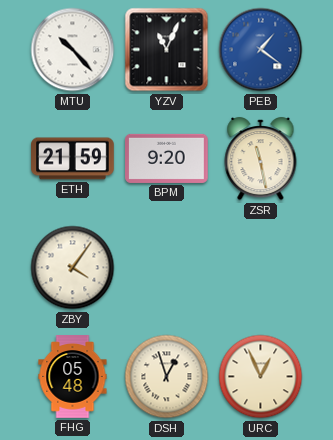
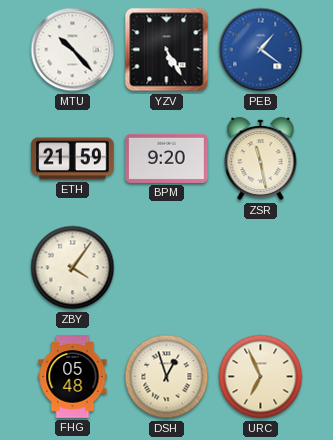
YZV: 11:04 -> 5:25 (167, 50)
URC: 12:56 -> 6:56 (261, 377)
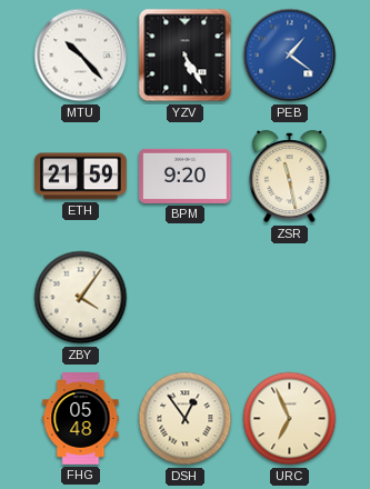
DSH: 12:57 -> 12:54 (186, 419)
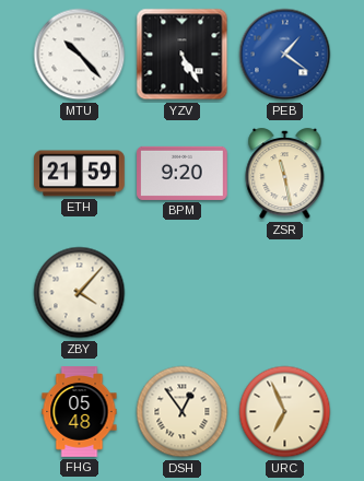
ZBY: 4:06 -> 4:07 (80, 293)
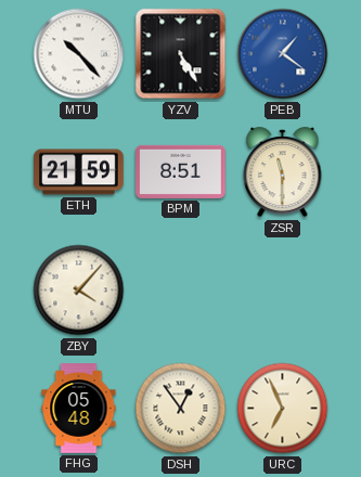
BPM: 9:20 -> 8:51 (181, 171)
ZSR: 11:28 -> 11:30 (283, 172)
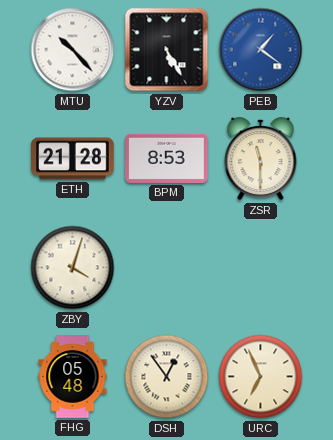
ETH: 21:59 -> 21:28 (73, 159)
BPM: 8:51 -> 8:53 (167, 158)
ZBY: 4:07 -> 4:03 (73, 268)
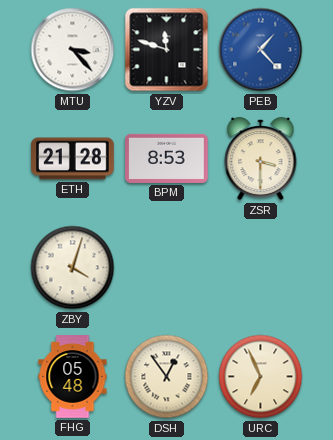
MTU: 10:23 -> 3:23 (73, 50)
YZV: 5:25 -> 11:48 (167, 50)
PEB: 1:21 -> 1:23 (261, 50)
ZSR: 11:30 -> 3:30 (261, 159)
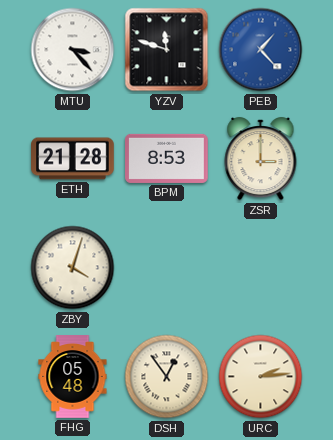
ZSR: 3:30 -> 3:00 (261, 159)
URC: 6:56 -> 2:14 (261, 377)
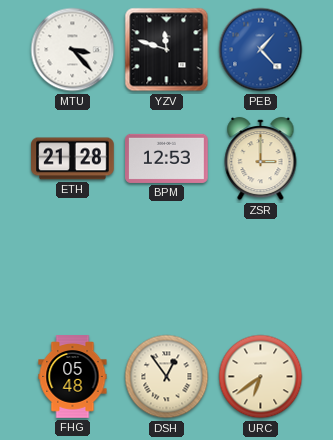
BPM: 8:53 -> 12:53 (167, 158)
ZBY: 4:03 -> none (73, 268)
URC: 2:14 -> 6:39 (261, 377)
